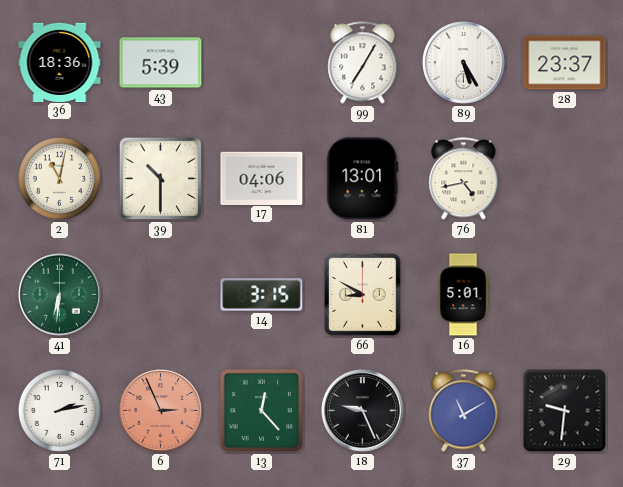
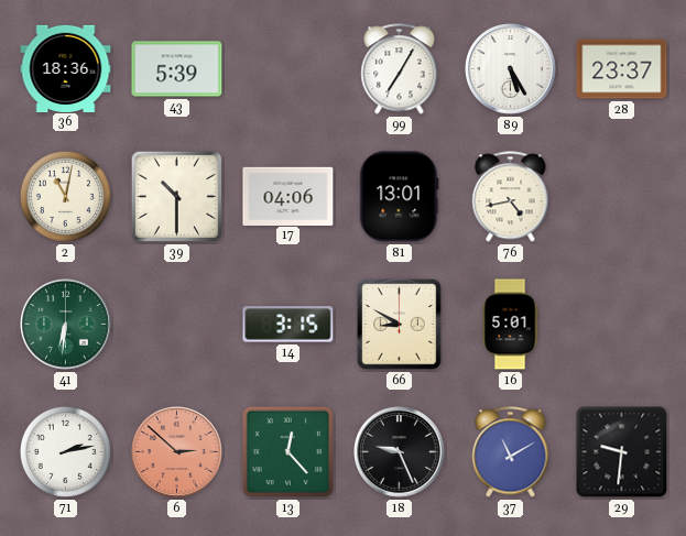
6: 2:56 -> 2:52 (177, 452)
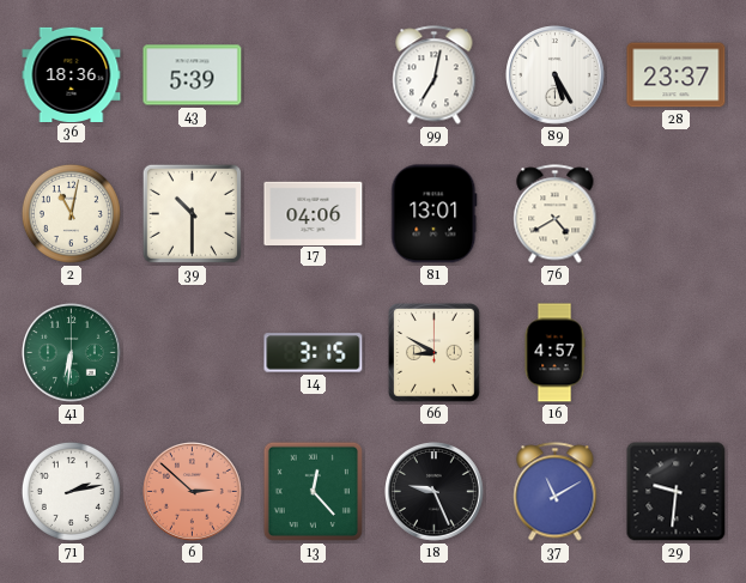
99: 7:05 -> 7:02 (435, 75)
76: 4:43 -> 4:40 (556, 214)
16: 5:01 -> 4:57 (554, 353)
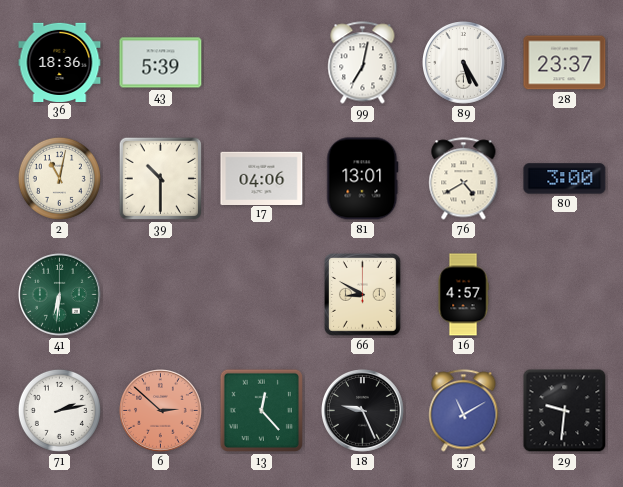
80: none -> 3:00 (565, 179)
14: 3:15 -> none (314, 353)
